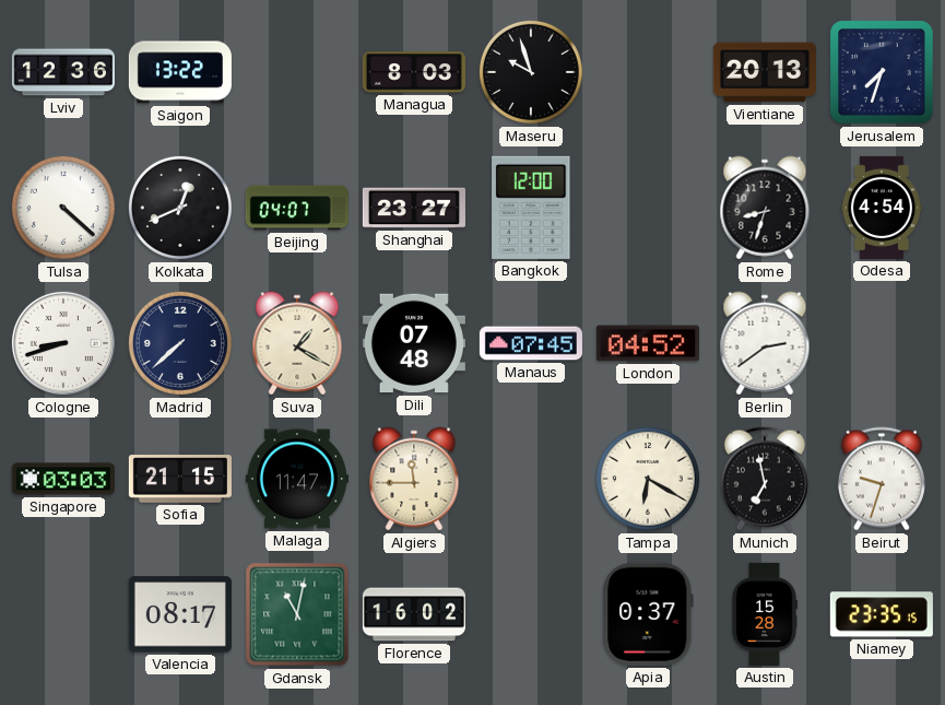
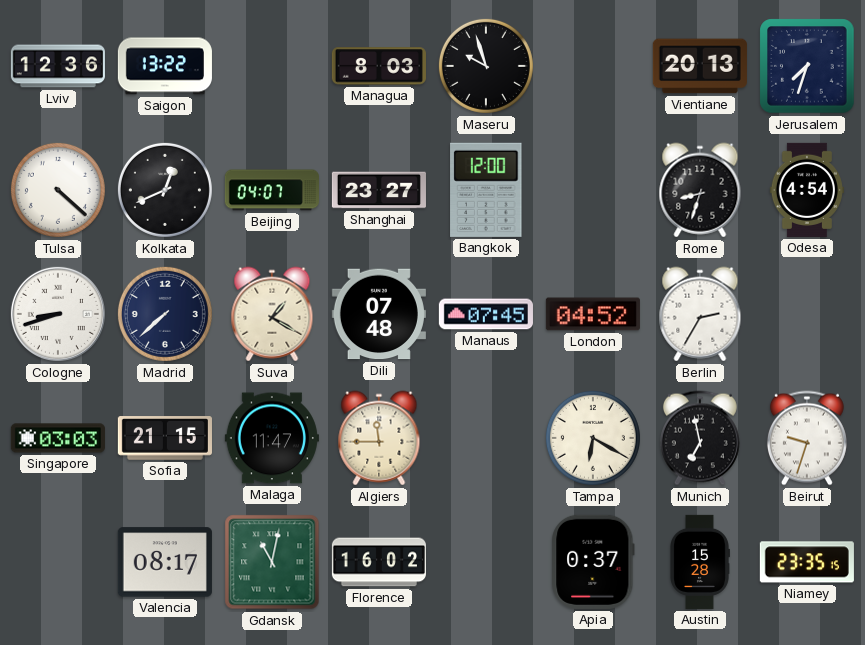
Berlin: 2:39 -> 2:35 (700, 314)
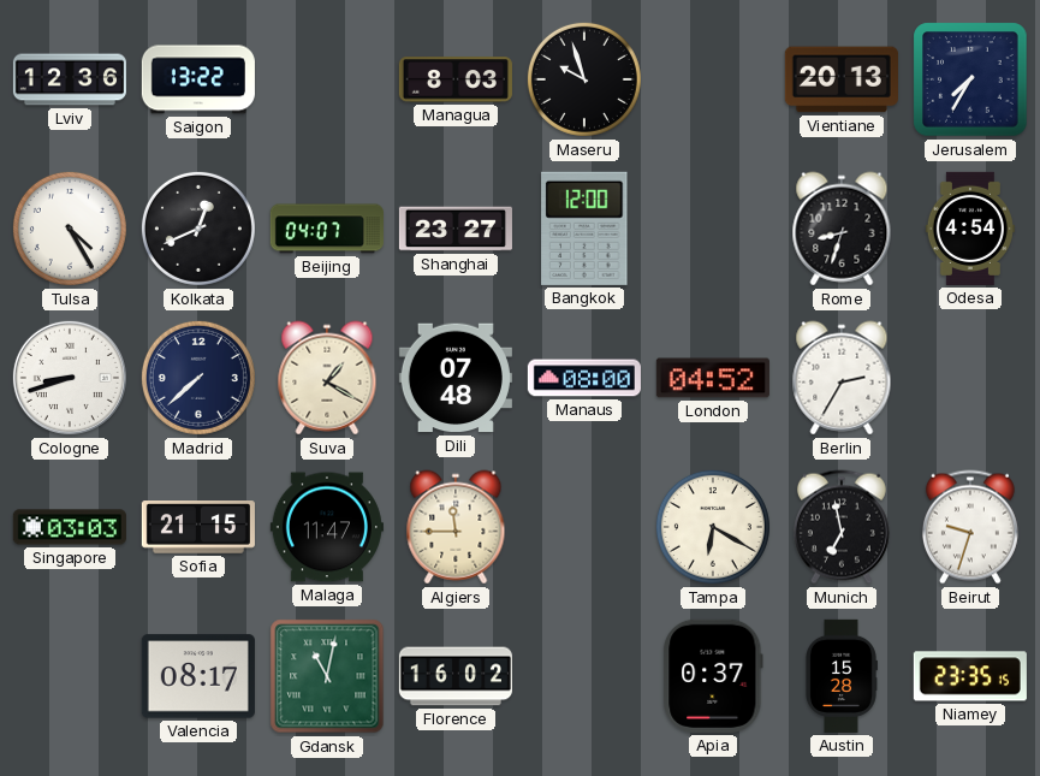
Jerusalem: 7:33 -> 7:35 (970, 79)
Tulsa: 4:22 -> 4:25 (70, 229)
Manaus: 07:45 -> 08:00 (584, 378)
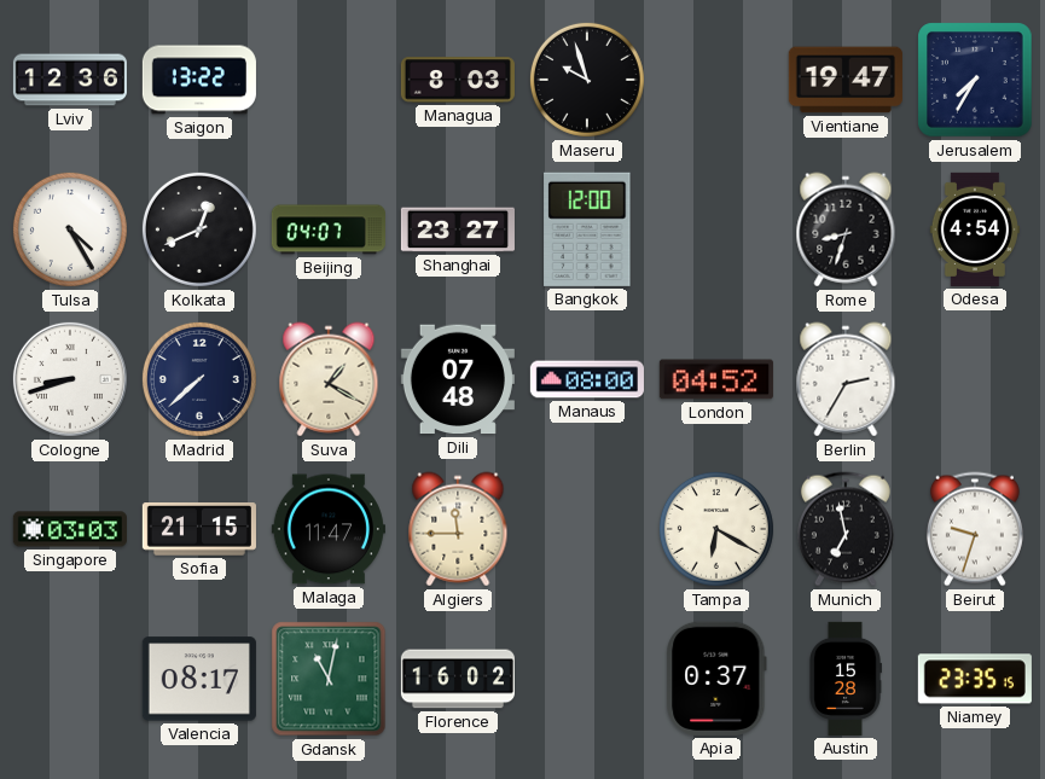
Vientiane: 20:13 -> 19:47 (846, 80)
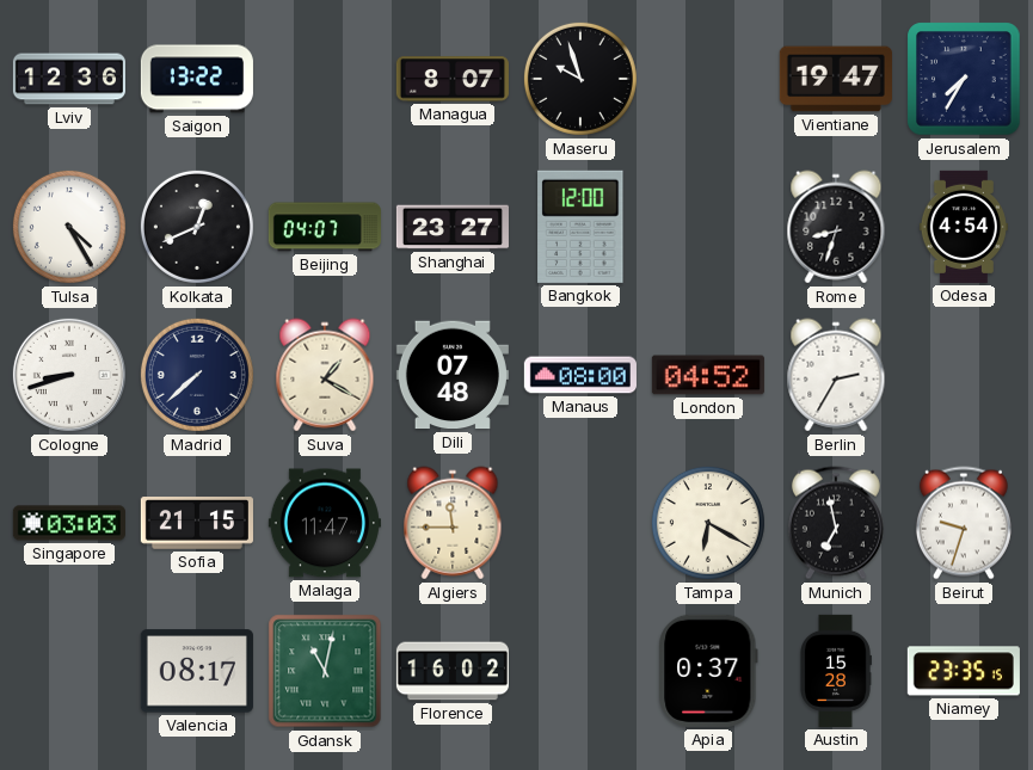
Managua: 8:03 -> 8:07 (453, 79)
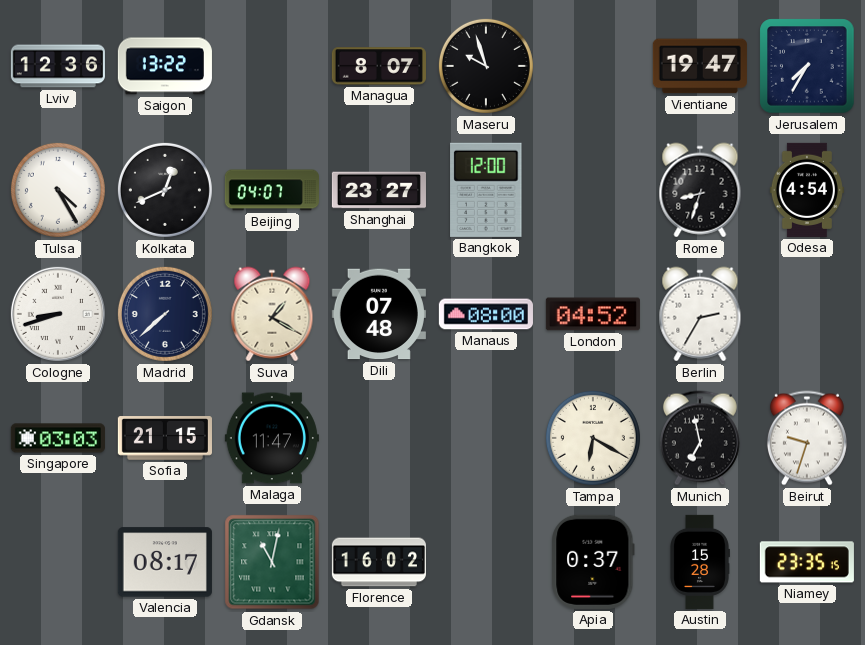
Algiers: 11:45 -> none (453, 523)
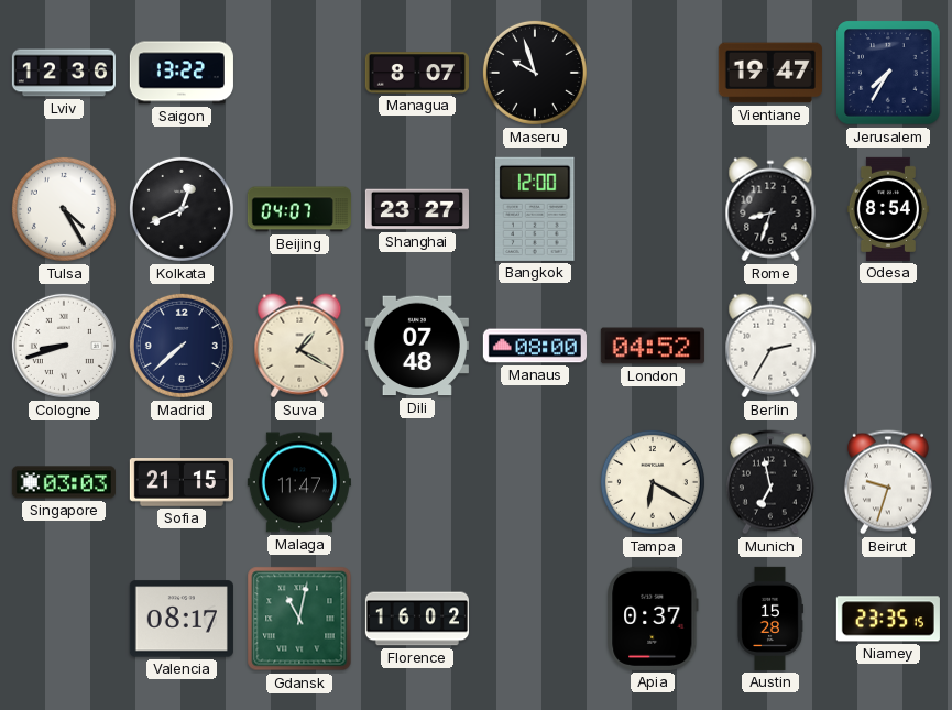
Odesa: 4:54 -> 8:54 (888, 209)
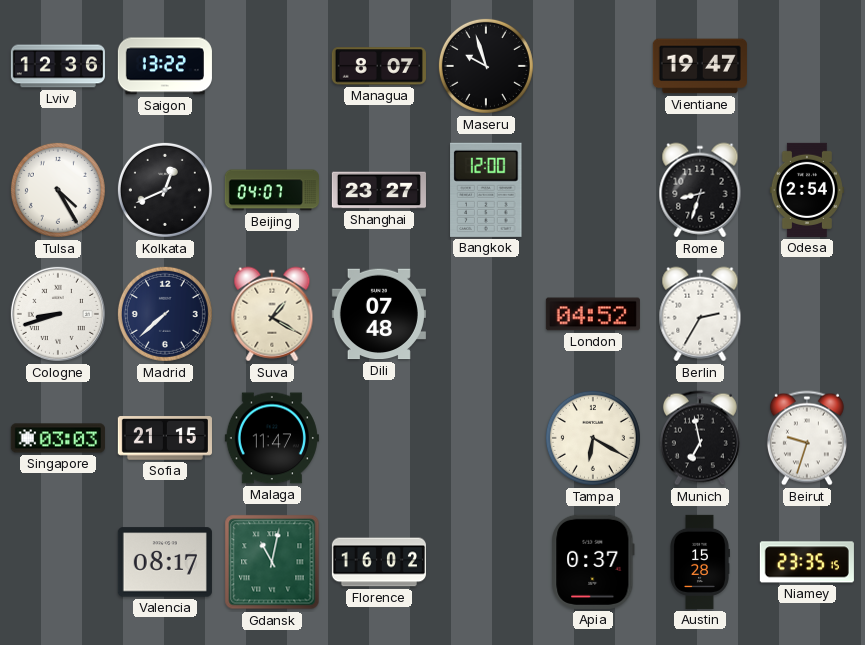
Jerusalem: 7:35 -> none (888, 73)
Odesa: 8:54 -> 2:54 (807, 190)
Manaus: 08:00 -> none (535, 346)
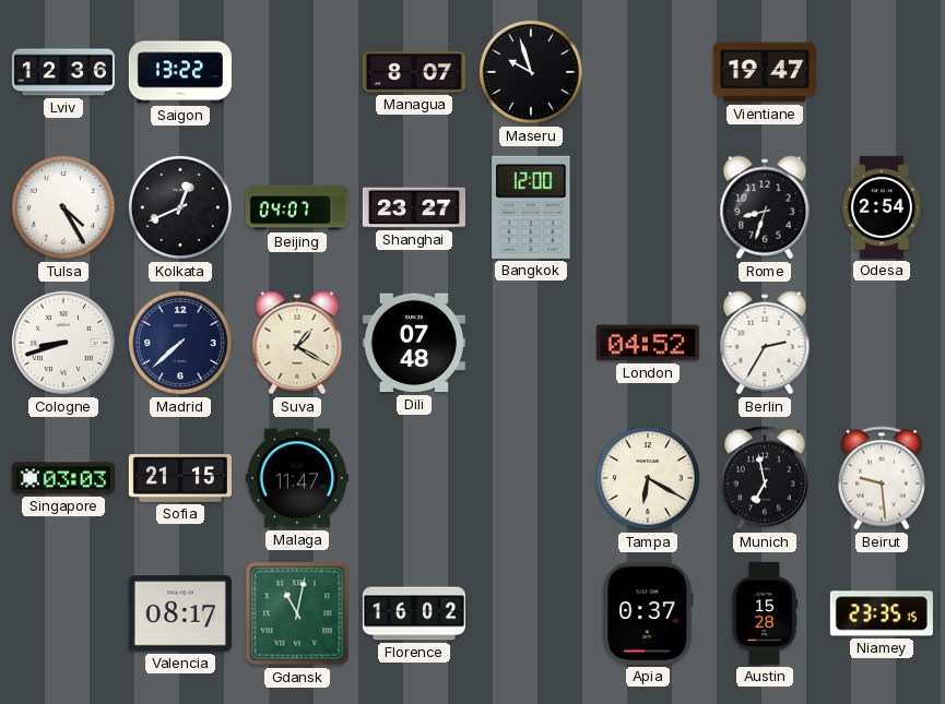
Beirut: 9:33 -> 9:29 (882, 478)
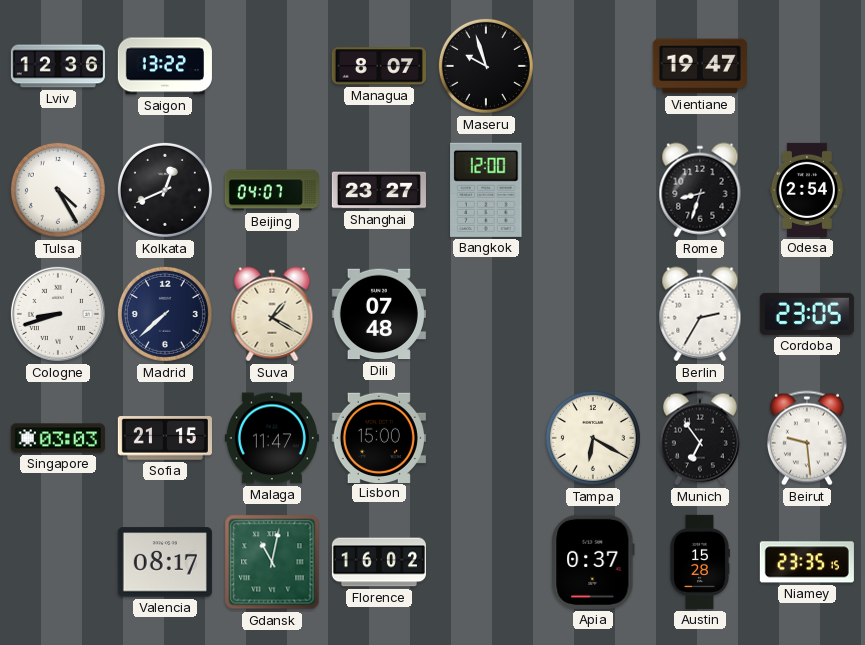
London: 04:52 -> none (648, 343)
Cordoba: none -> 23:05 (807, 314)
Lisbon: none -> 15:00 (379, 437)
Munich: 6:58 -> 6:54 (700, 438)
